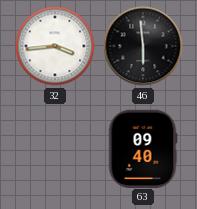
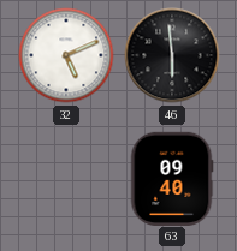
32: 3:44 -> 5:11 (66, 55)
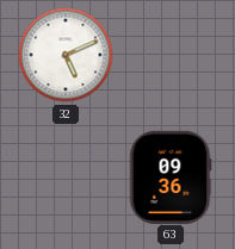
46: 5:59 -> none (172, 55)
63: 09:40 -> 09:36 (171, 176)
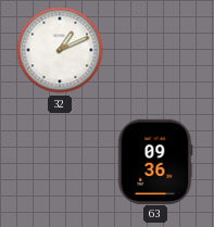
32: 5:11 -> 1:11 (60, 50)
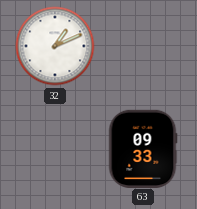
63: 09:36 -> 09:33 (143, 148)
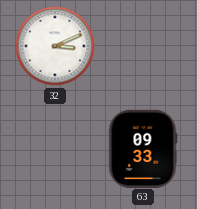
32: 1:11 -> 3:11 (55, 46)
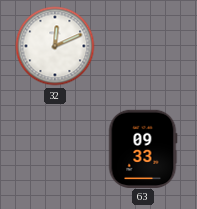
32: 3:11 -> 12:11 (55, 46)
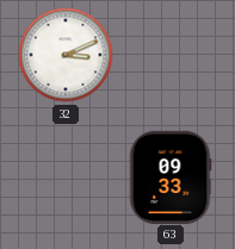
32: 12:11 -> 3:11 (66, 55)
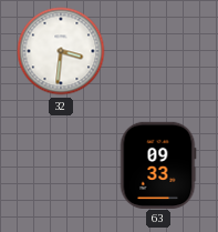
32: 3:11 -> 3:31 (61, 51)
